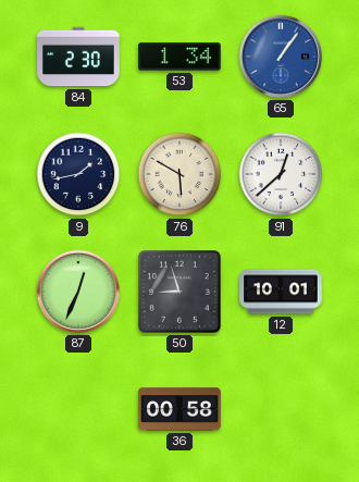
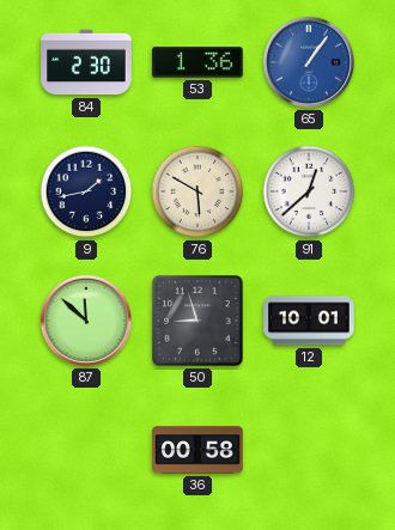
53: 1:34 -> 1:36 (197, 62)
87: 12:34 -> 11:52 (86, 321)
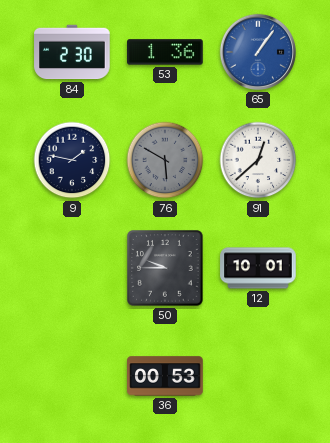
9: 1:43 -> 1:47 (72, 160)
76 dial: cream -> grey (165, 160)
87: 11:52 -> none (86, 321)
50: 8:57 -> 9:45 (165, 268)
36: 00:58 -> 00:53 (165, 376)
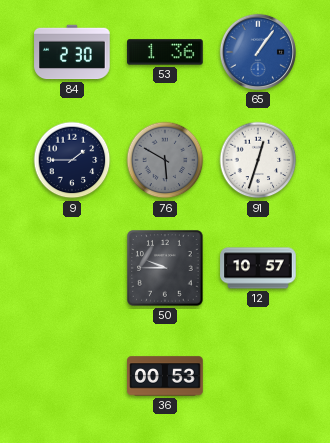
9: 1:47 -> 1:45 (72, 160)
91: 12:38 -> 12:33 (258, 160)
12: 10:01 -> 10:57 (258, 268)
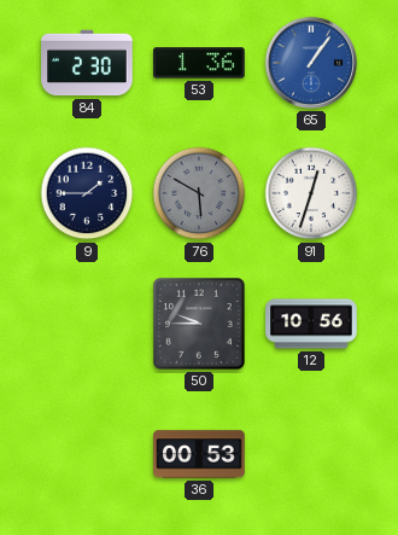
12: 10:57 -> 10:56 (311, 324)
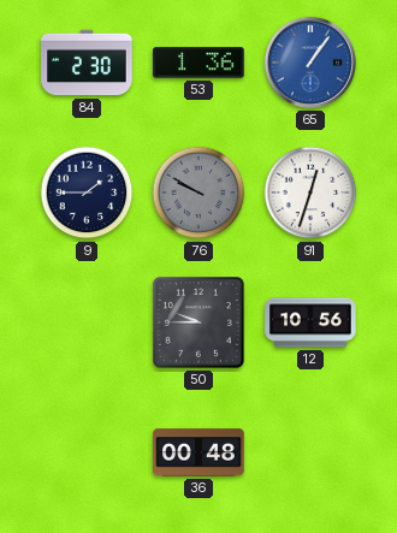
76: 5:50 -> 9:50 (198, 193)
36: 00:53 -> 00:48 (198, 452)
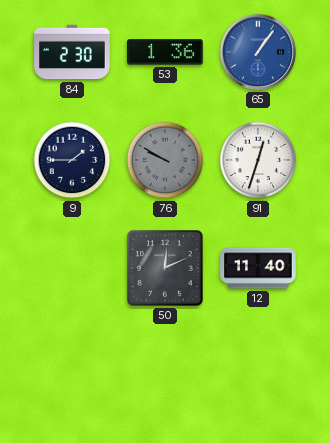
50: 9:45 -> 12:11 (165, 268)
12: 10:56 -> 11:40 (258, 268)
36: 00:48 -> none (198, 452)
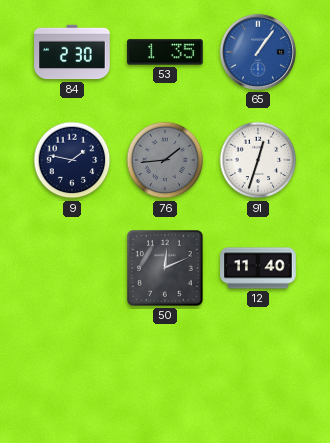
53: 1:36 -> 1:35 (165, 52)
9: 1:45 -> 1:47 (72, 160)
76: 9:50 -> 1:44 (165, 160)
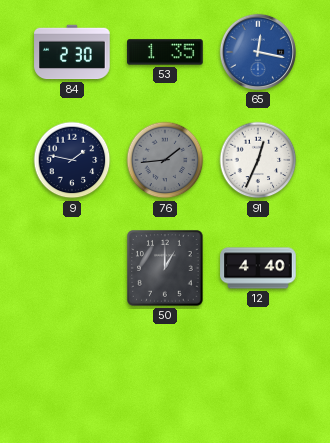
65: 1:06 -> 12:17 (258, 52)
91: 12:33 -> 12:34 (258, 160)
50: 12:11 -> 1:00 (165, 268)
12: 11:40 -> 4:40 (258, 268)
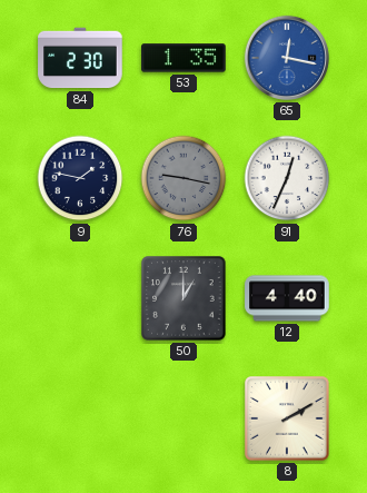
76: 1:44 -> 9:17 (183, 178)
8: none -> 2:10 (287, 418)
